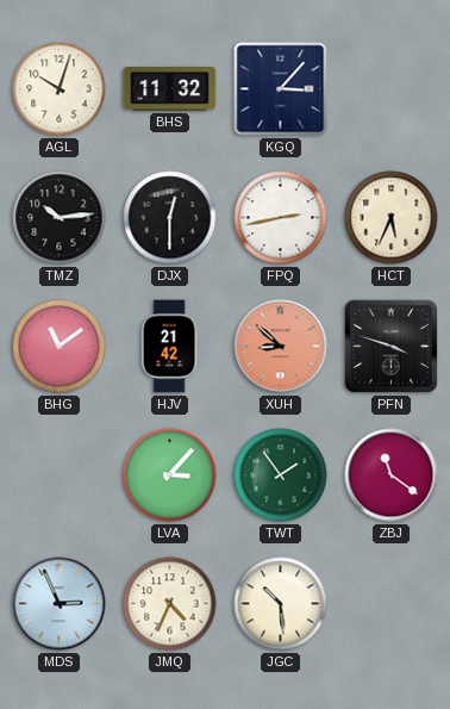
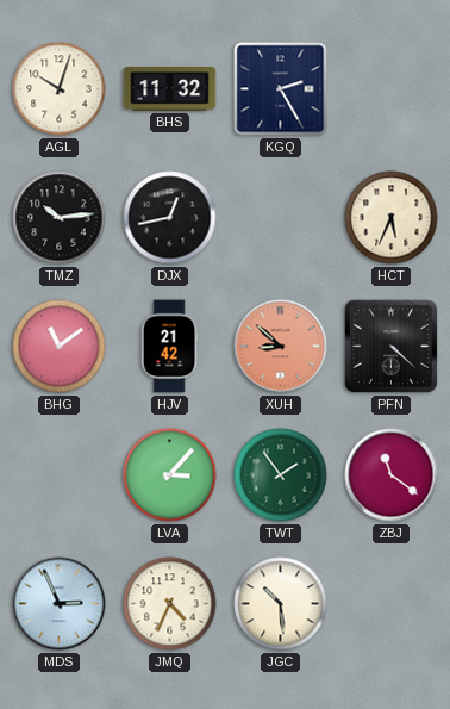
KGQ: 3:07 -> 2:25 (281, 89)
DJX: 12:30 -> 12:43 (170, 218)
FPQ: 2:43 -> none (281, 218)
PFN: 3:48 -> 4:22 (390, 346)
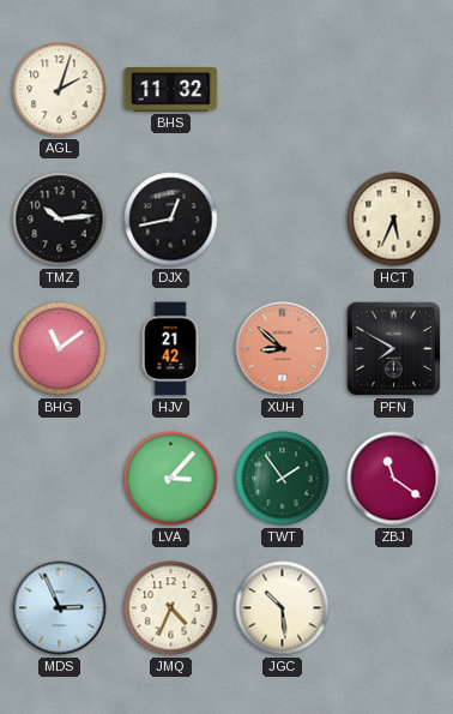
AGL: 10:03 -> 2:03 (60, 90)
KGQ: 2:25 -> none (281, 89)
PFN: 4:22 -> 7:50 (393, 348)
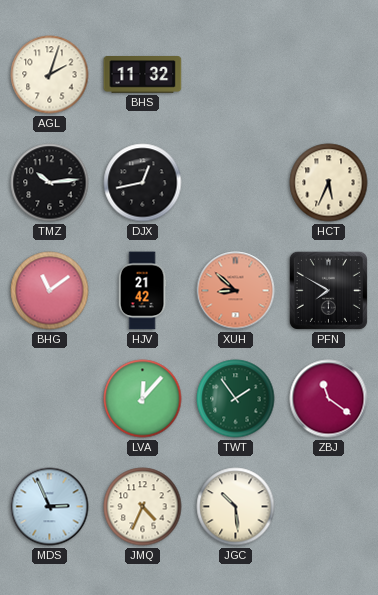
LVA: 3:07 -> 12:07 (143, 399)
